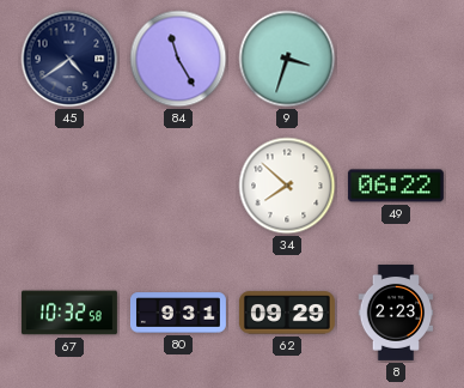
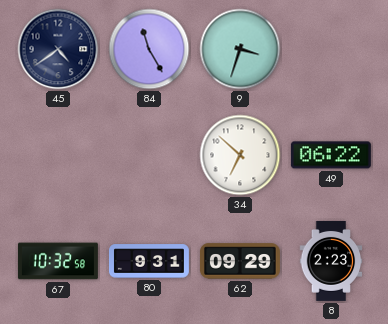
34: 7:52 -> 6:52 (240, 155)
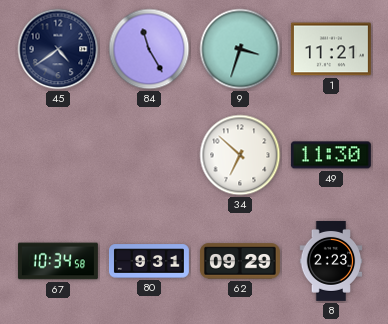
1: none -> 11:21 (331, 49)
49: 06:22 -> 11:30 (331, 155)
67: 10:32 -> 10:34 (58, 261)
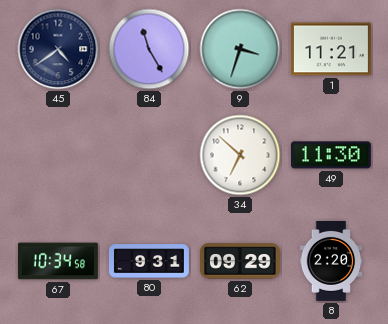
8: 2:23 -> 2:20 (331, 261)
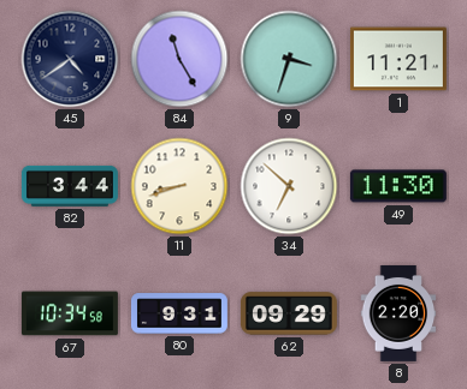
82: none -> 3:44 (70, 186)
11: none -> 8:42 (179, 186)
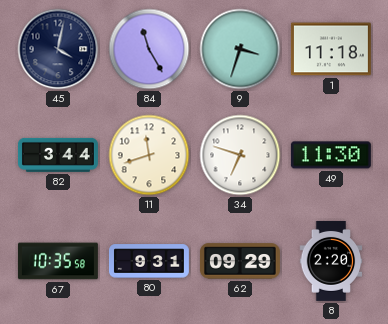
45: 4:39 -> 4:02 (58, 49)
1: 11:21 -> 11:18 (331, 49)
11: 8:42 -> 11:42 (149, 155)
34: 6:52 -> 6:48 (240, 155)
67: 10:34 -> 10:35 (58, 261)
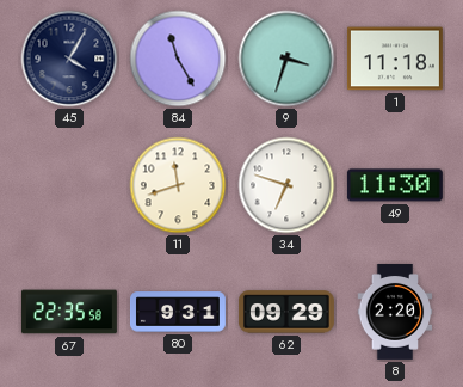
45: 4:02 -> 4:05 (69, 59)
82: 3:44 -> none (58, 155)
67: 10:35 -> 22:35 (69, 312)
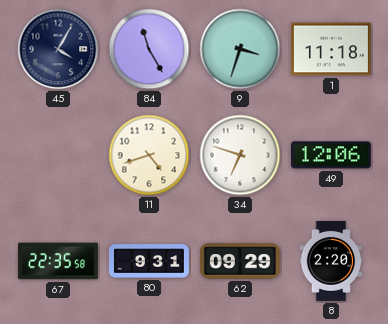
11: 11:42 -> 4:42 (149, 155)
49: 11:30 -> 12:06 (331, 155)
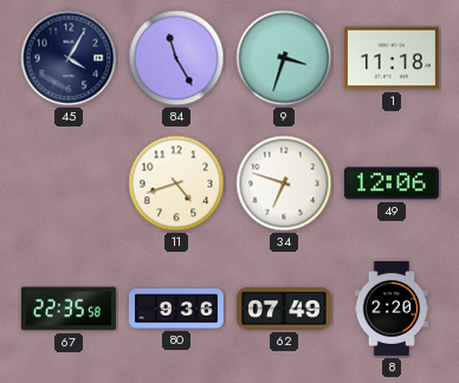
80: 9:31 -> 9:36 (176, 309)
62: 09:29 -> 07:49 (284, 309)
